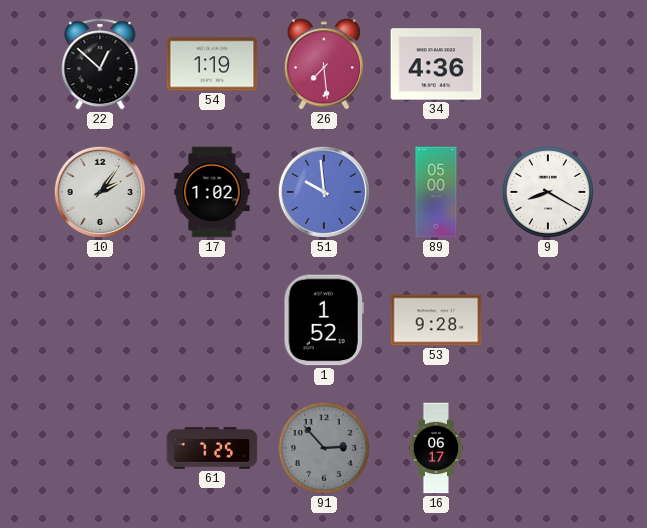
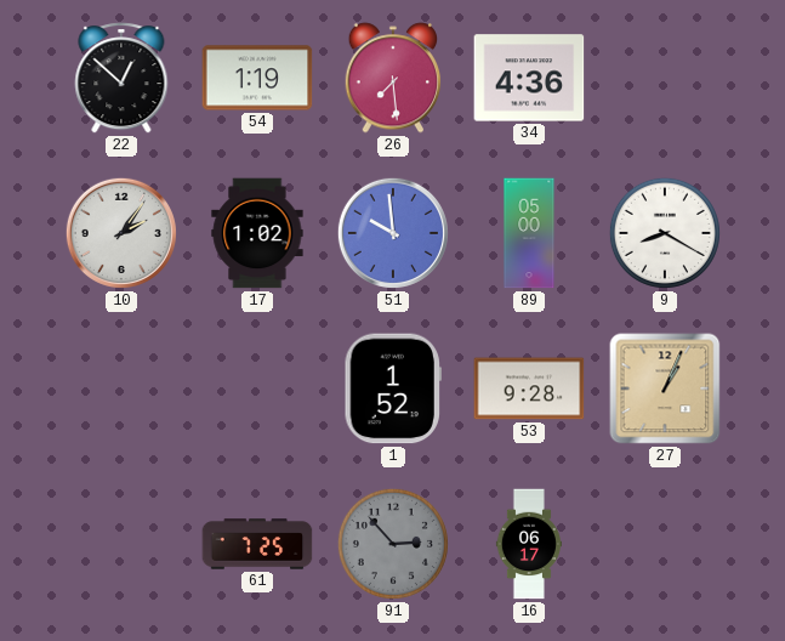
27: none -> 1:04 (665, 388)
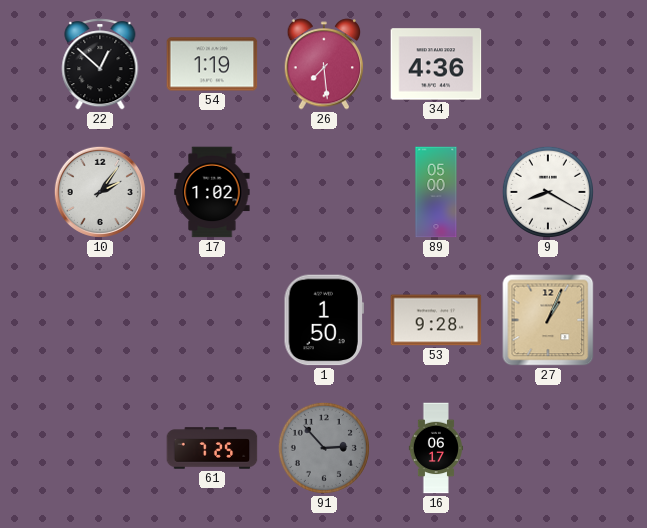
51: 9:59 -> none (393, 233)
1: 1:52 -> 1:50 (324, 320)
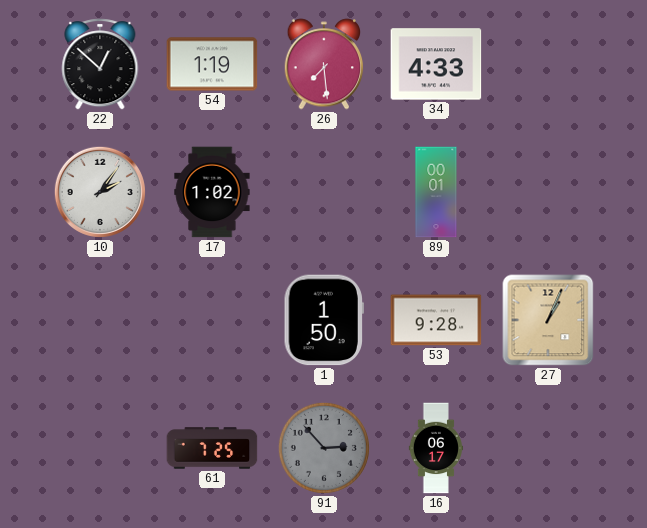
34: 4:36 -> 4:33 (436, 64)
89: 05:00 -> 00:01 (436, 192)
9: 8:20 -> none (548, 192)
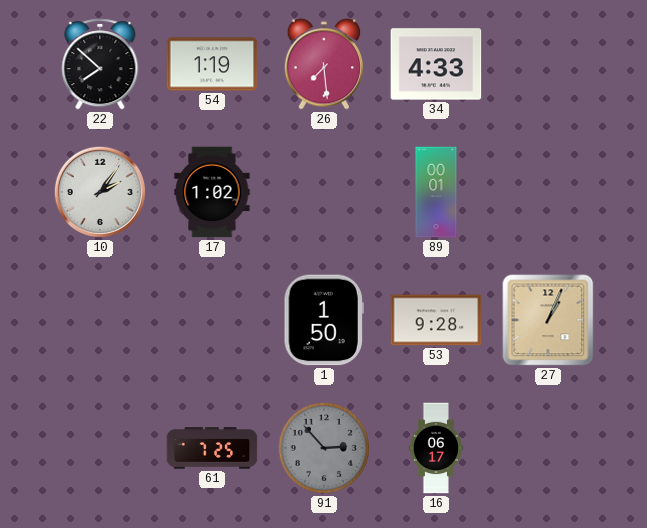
22: 12:52 -> 7:52 (100, 64)
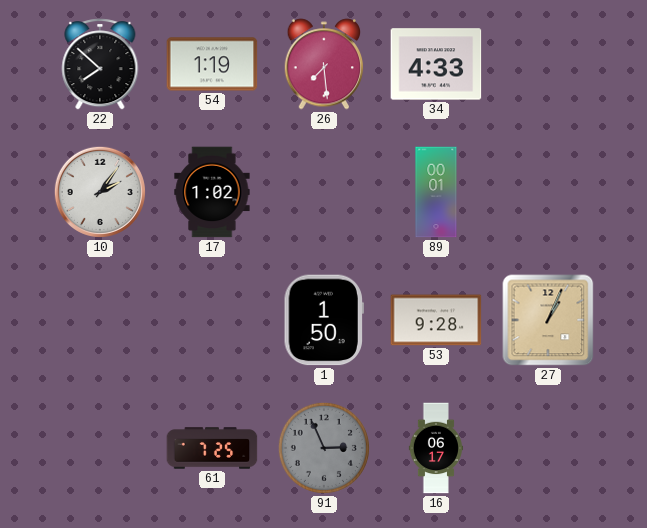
91: 2:53 -> 2:56 (324, 448)
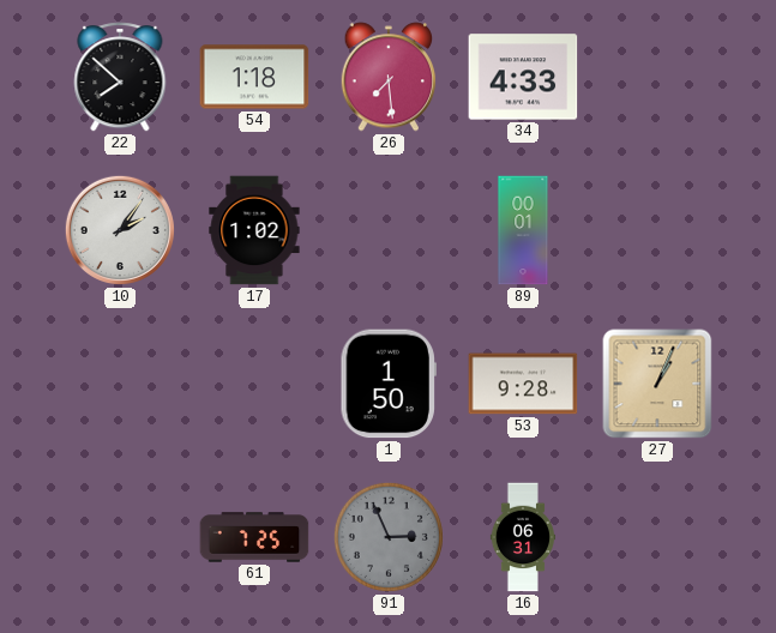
54: 1:19 -> 1:18 (254, 77)
16: 06:17 -> 06:31 (522, 537)
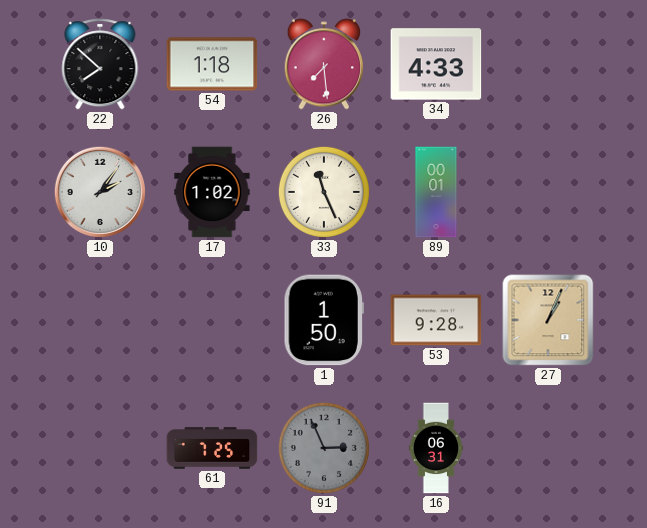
33: none -> 11:26 (324, 192)
